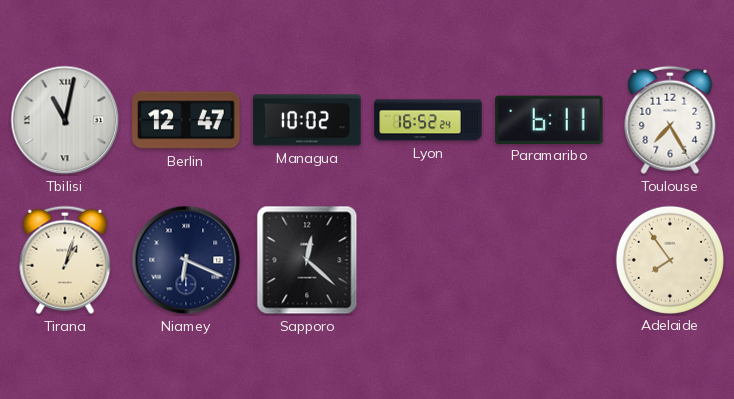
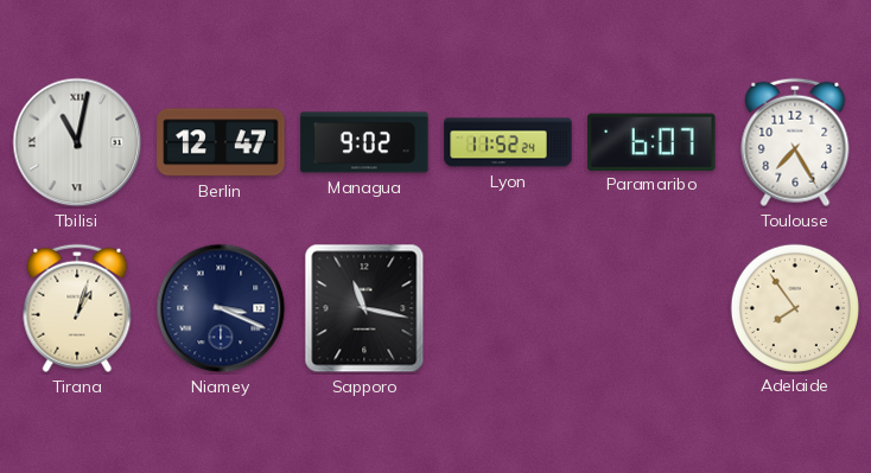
Managua: 10:02 -> 9:02 (364, 142)
Lyon: 16:52 -> 11:52 (508, 142)
Paramaribo: 6:11 -> 6:07 (651, 141)
Niamey: 6:19 -> 3:19 (221, 308)
Sapporo: 12:22 -> 11:17 (364, 308)
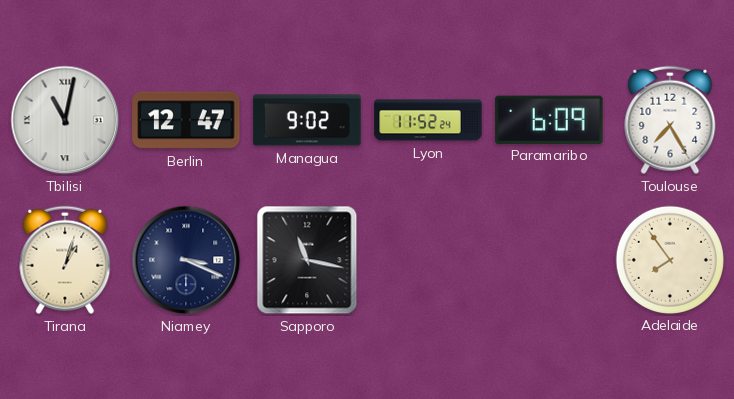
Paramaribo: 6:07 -> 6:09 (549, 119)
